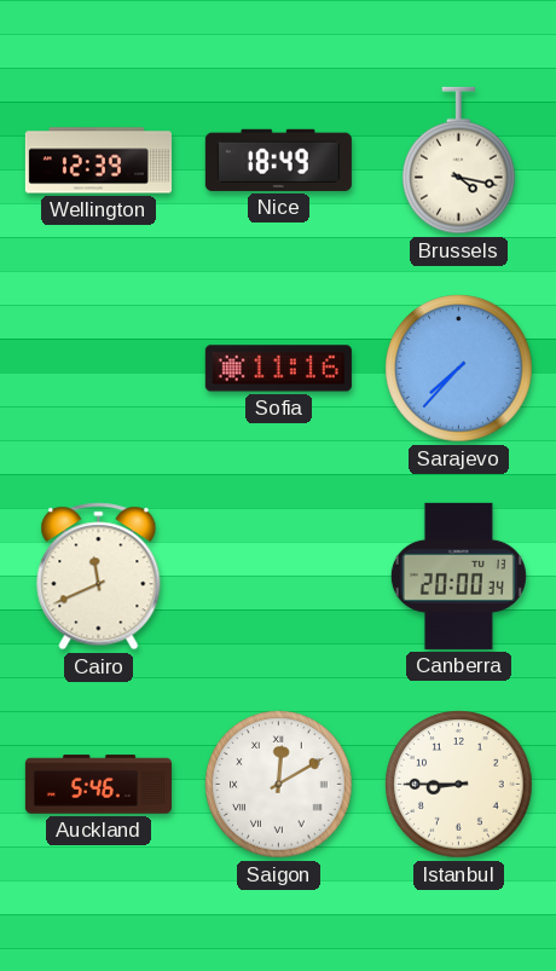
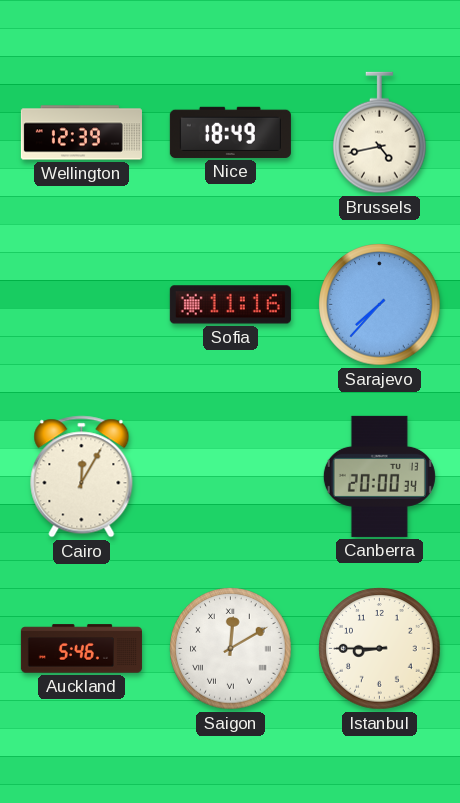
Brussels: 4:17 -> 4:43 (380, 133)
Cairo: 11:41 -> 12:05 (82, 477)
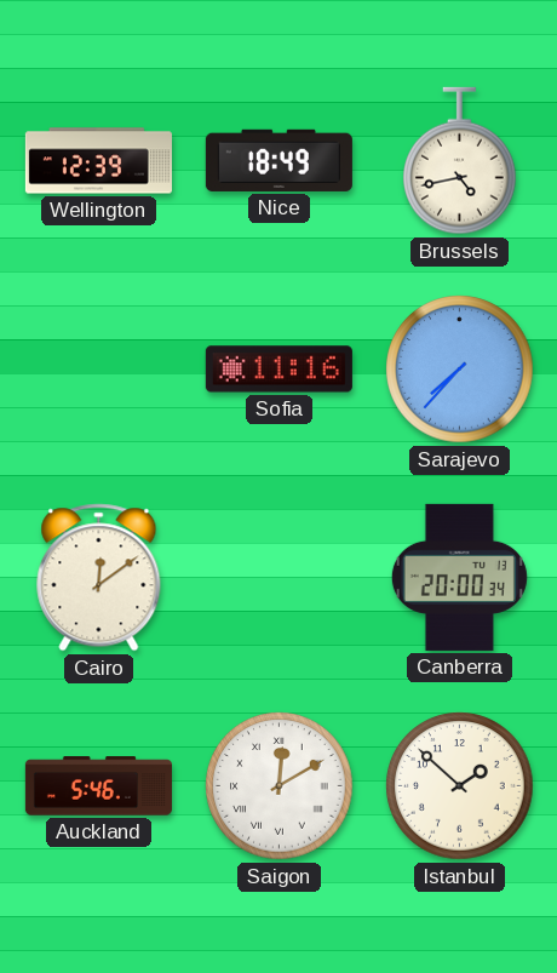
Cairo: 12:05 -> 12:09 (99, 578)
Istanbul: 8:45 -> 1:52 (460, 786)
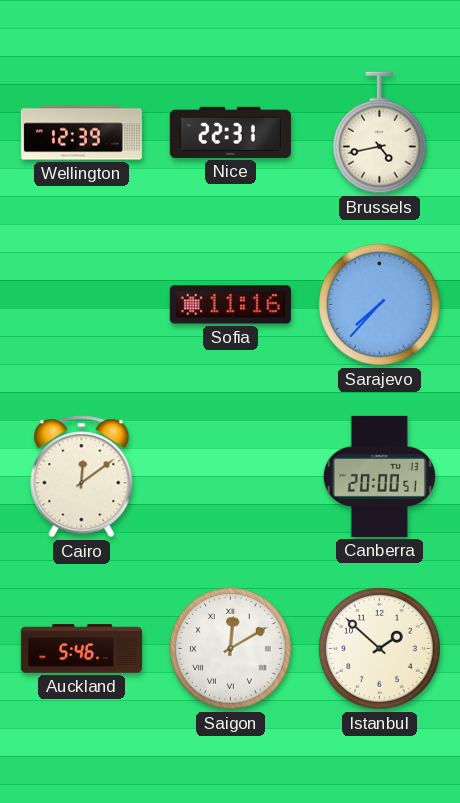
Nice: 18:49 -> 22:31 (230, 132)
Canberra: 20:00:34 -> 20:00:51 (379, 476)
